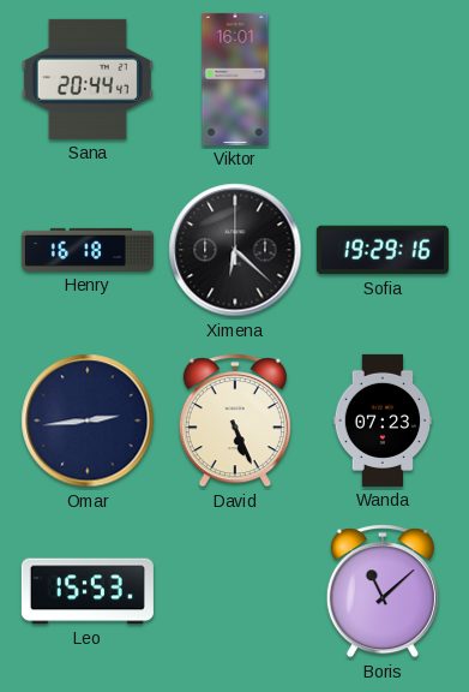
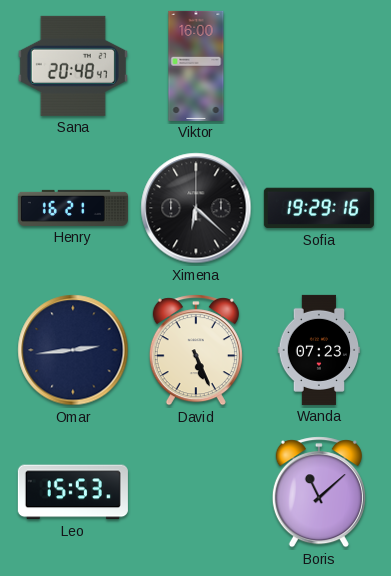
Sana: 20:44 -> 20:48 (73, 66)
Viktor: 16:01 -> 16:00 (196, 66)
Henry: 16:18 -> 16:21 (73, 208)
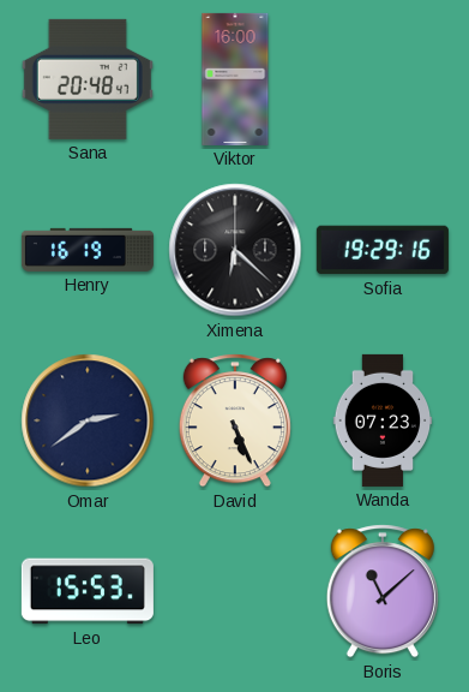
Henry: 16:21 -> 16:19 (88, 250)
Omar: 2:44 -> 2:39 (88, 420)
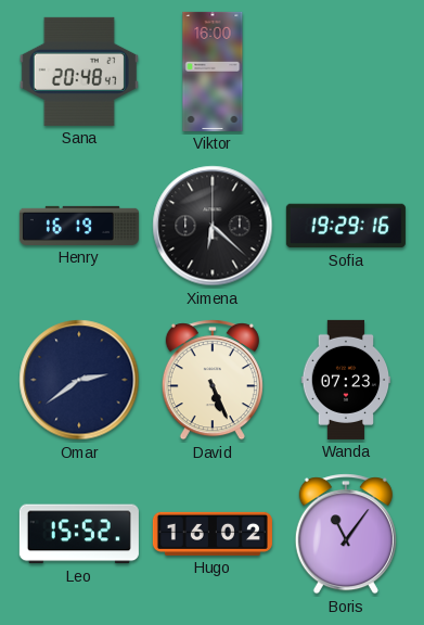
Leo: 15:53 -> 15:52 (79, 534)
Hugo: none -> 16:02 (213, 534)
Boris: 11:08 -> 11:06 (346, 534)
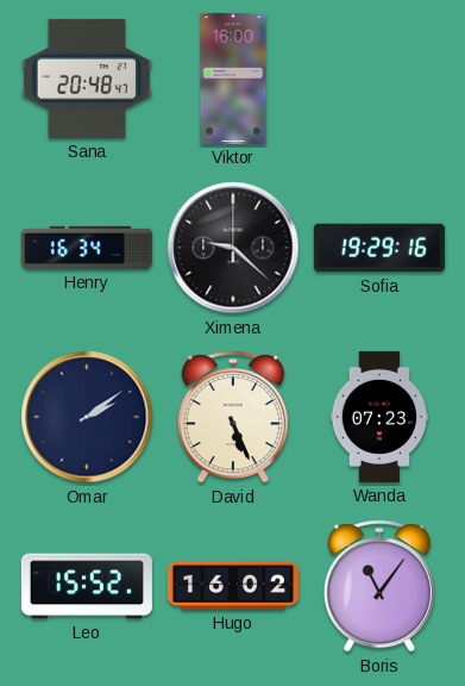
Henry: 16:19 -> 16:34 (87, 248)
Ximena: 6:22 -> 9:22 (233, 248)
Omar: 2:39 -> 2:09 (87, 417)
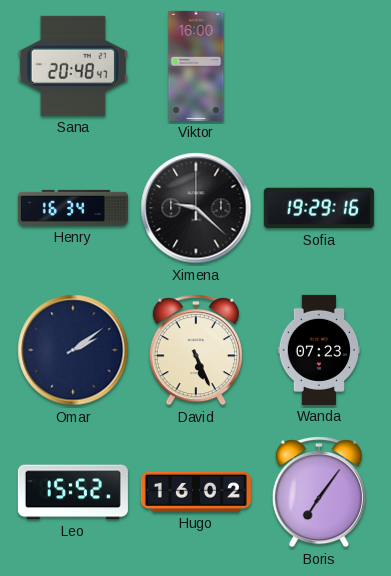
Boris: 11:06 -> 7:06 (319, 492)
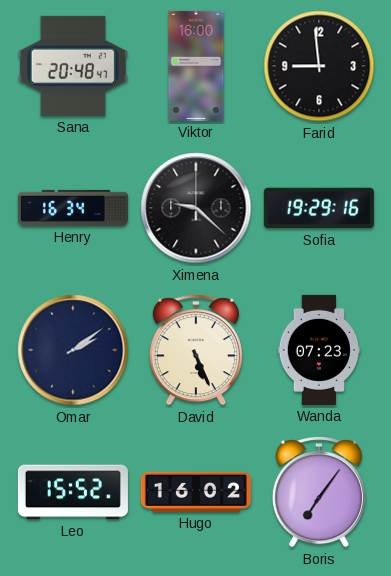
Farid: none -> 8:59 (319, 66)
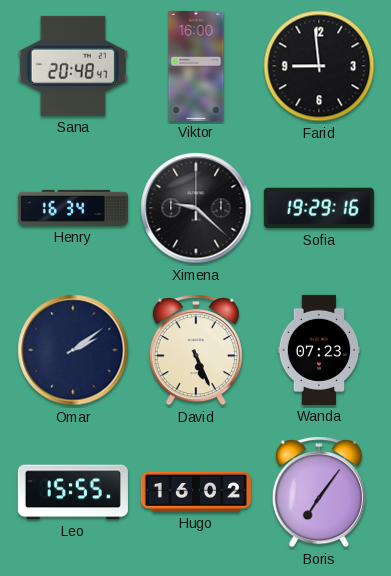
Leo: 15:52 -> 15:55 (73, 492)
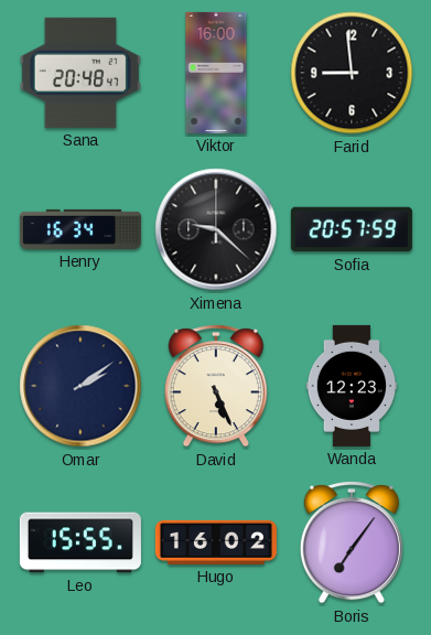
Sofia: 19:29 -> 20:57 (352, 229)
Wanda: 07:23 -> 12:23 (352, 386)
